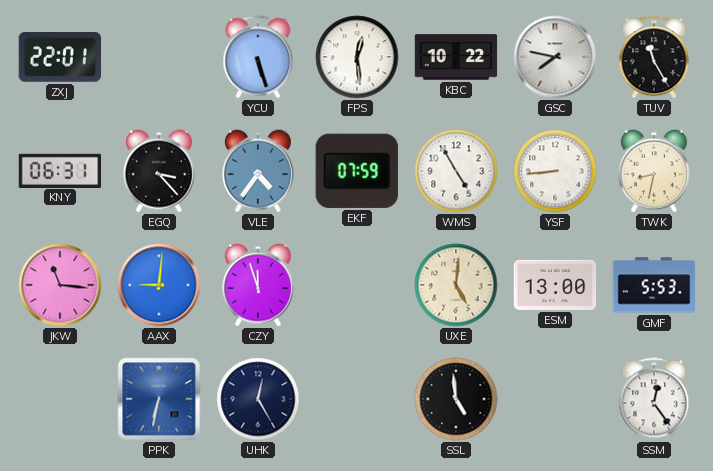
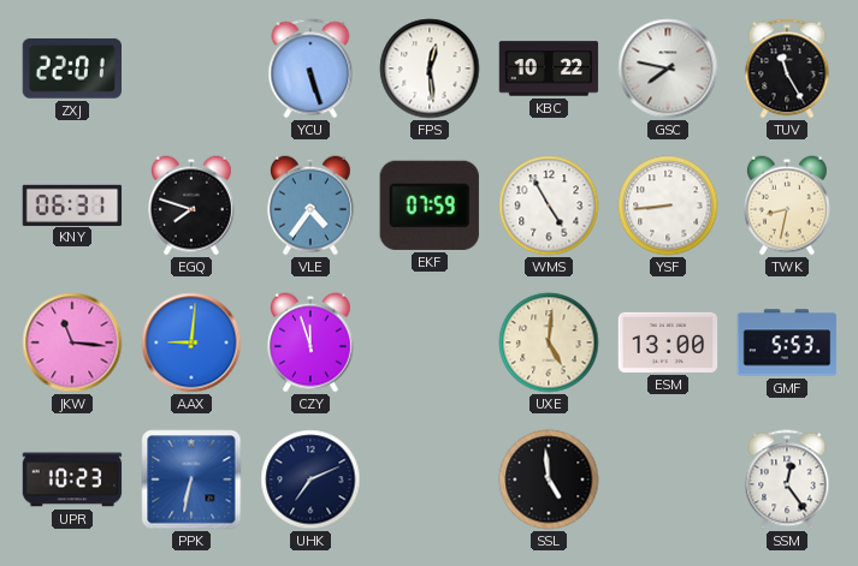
EGQ: 3:23 -> 7:48 (191, 205)
UPR: none -> 10:23 (72, 479)
UHK: 12:25 -> 7:11 (310, 479)
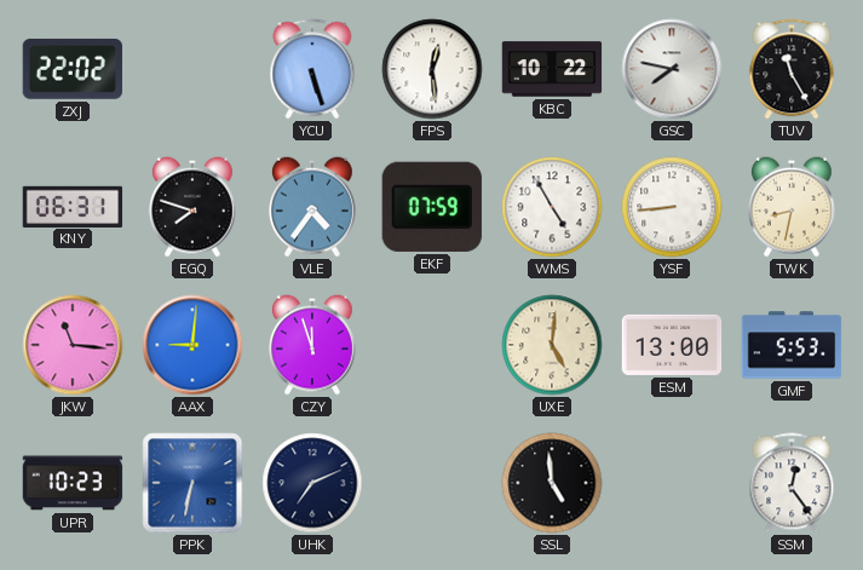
ZXJ: 22:01 -> 22:02 (71, 69)
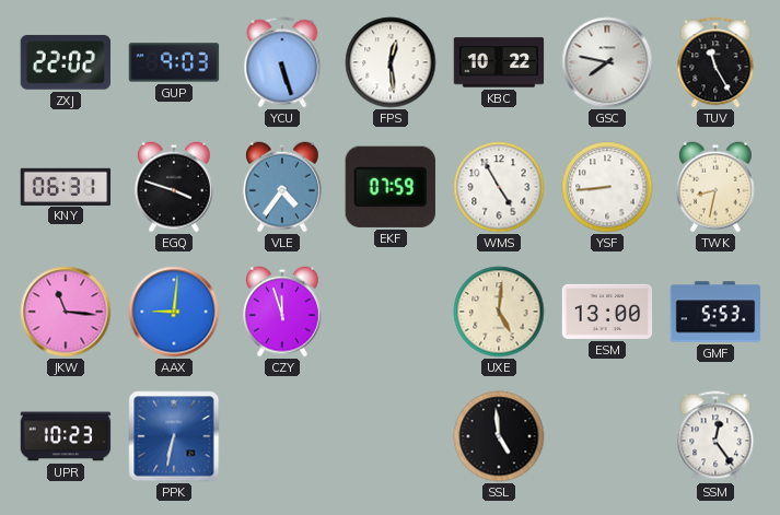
GUP: none -> 9:03 (174, 62)
EGQ: 7:48 -> 3:48 (174, 187)
UHK: 7:11 -> none (312, 483)
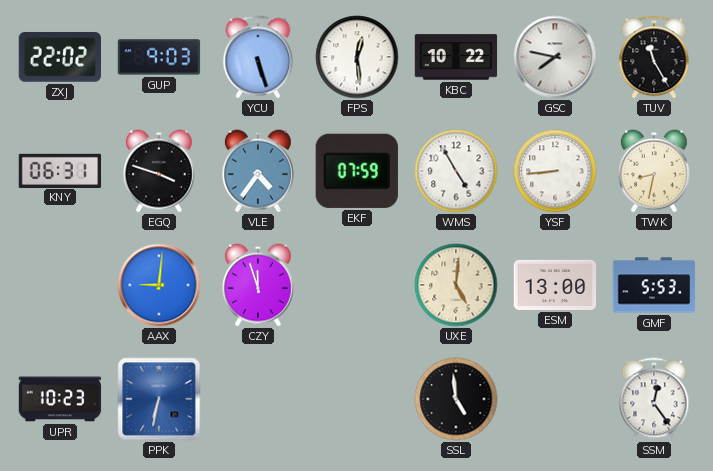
JKW: 11:16 -> none (66, 312)
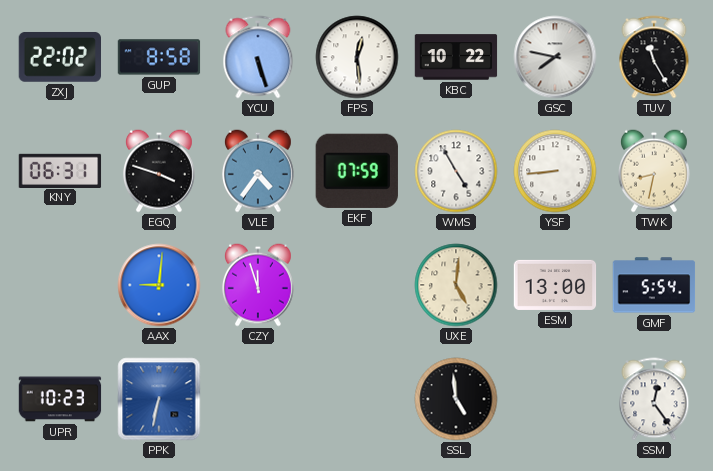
GUP: 9:03 -> 8:58 (159, 57)
GMF: 5:53 -> 5:54 (654, 285)
